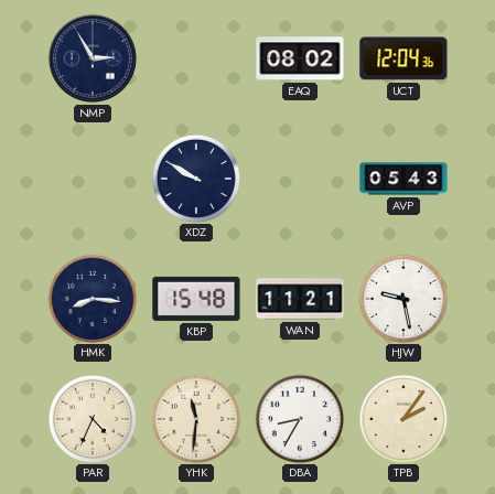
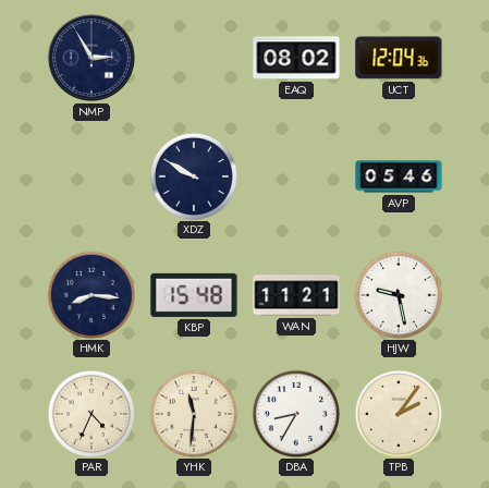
AVP: 05:43 -> 05:46 (399, 176)
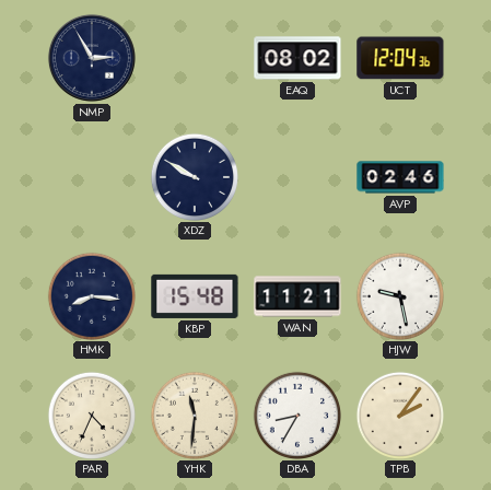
AVP: 05:46 -> 02:46 (400, 177)
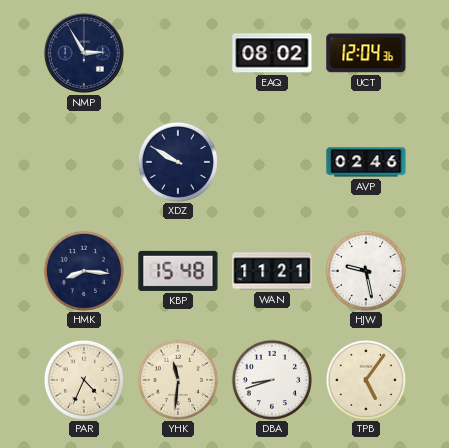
DBA: 8:35 -> 8:42 (271, 379)
TPB: 2:06 -> 5:06 (365, 379)
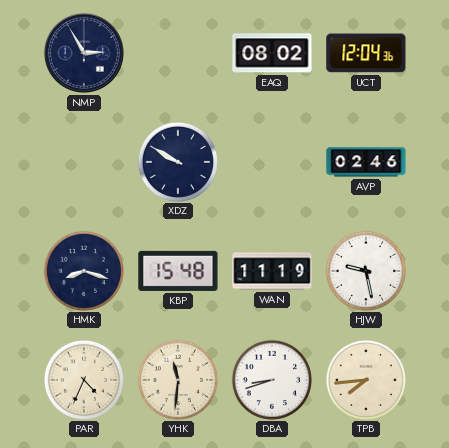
HMK: 8:16 -> 8:18 (83, 270)
WAN: 11:21 -> 11:19 (272, 271)
TPB: 5:06 -> 7:44 (365, 379)
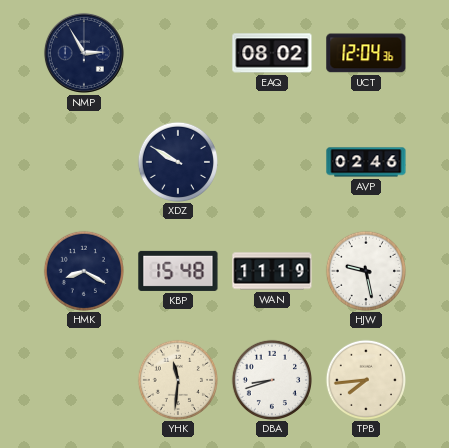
HMK: 8:18 -> 8:20 (83, 270)
PAR: 4:34 -> none (83, 379)
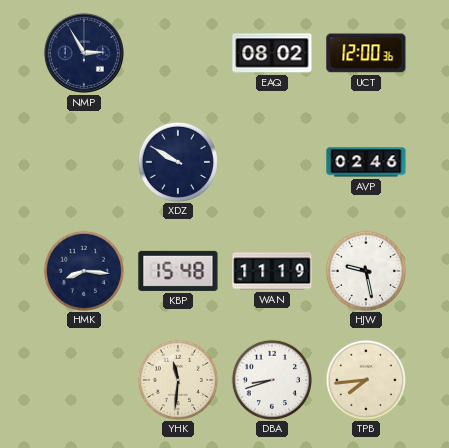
UCT: 12:04 -> 12:00 (366, 53)
HMK: 8:20 -> 8:16 (83, 270)
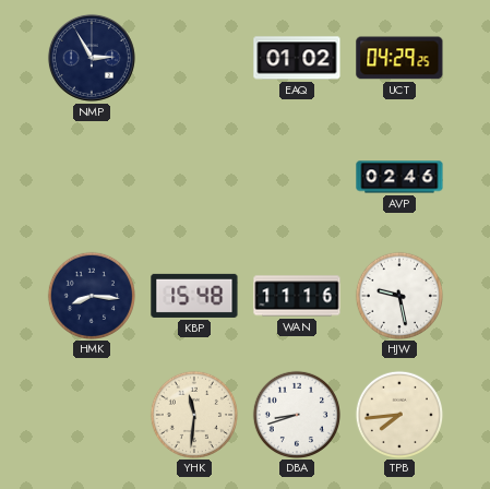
EAQ: 08:02 -> 01:02 (297, 58)
UCT: 12:00 -> 04:29 (399, 58)
XDZ: 9:50 -> none (177, 161)
WAN: 11:19 -> 11:16 (297, 296)
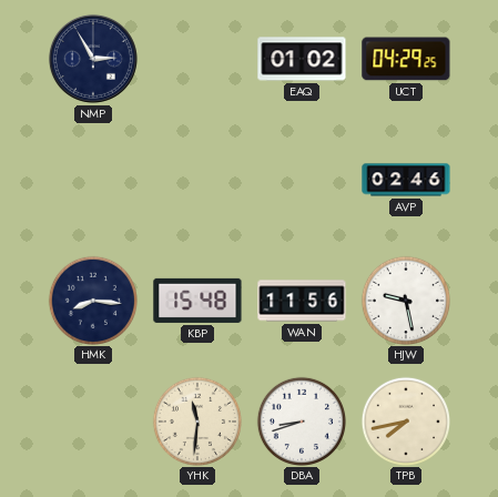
WAN: 11:16 -> 11:56 (302, 301)
TPB: 7:44 -> 7:43 (405, 420)
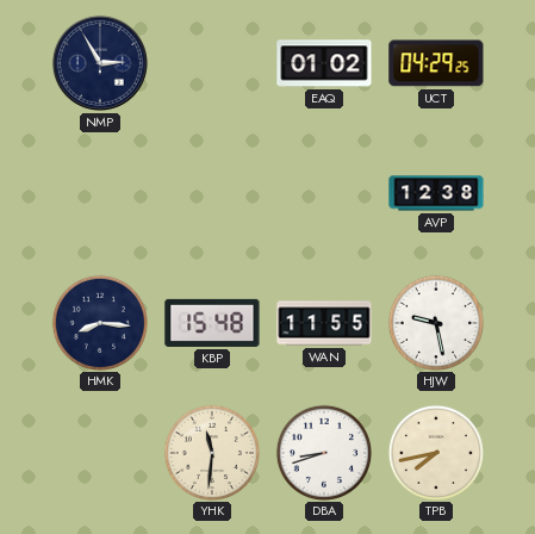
AVP: 02:46 -> 12:38 (436, 193)
WAN: 11:56 -> 11:55 (324, 323)
